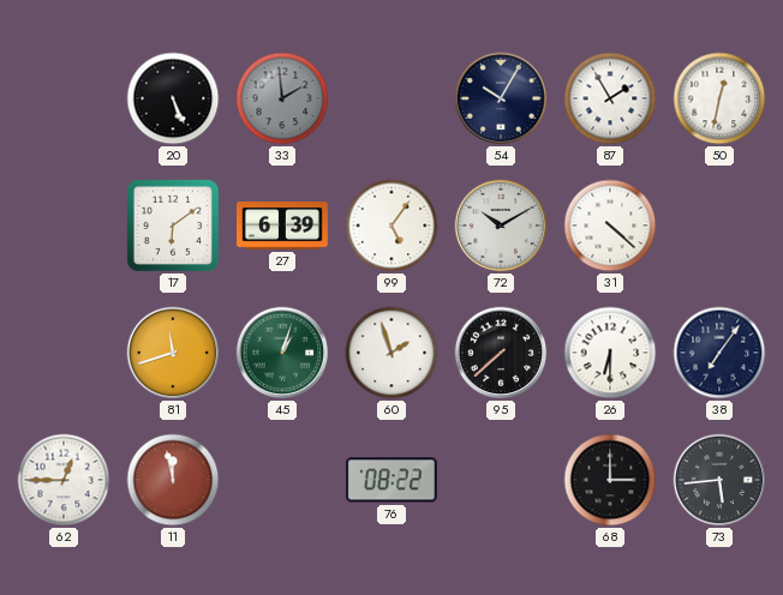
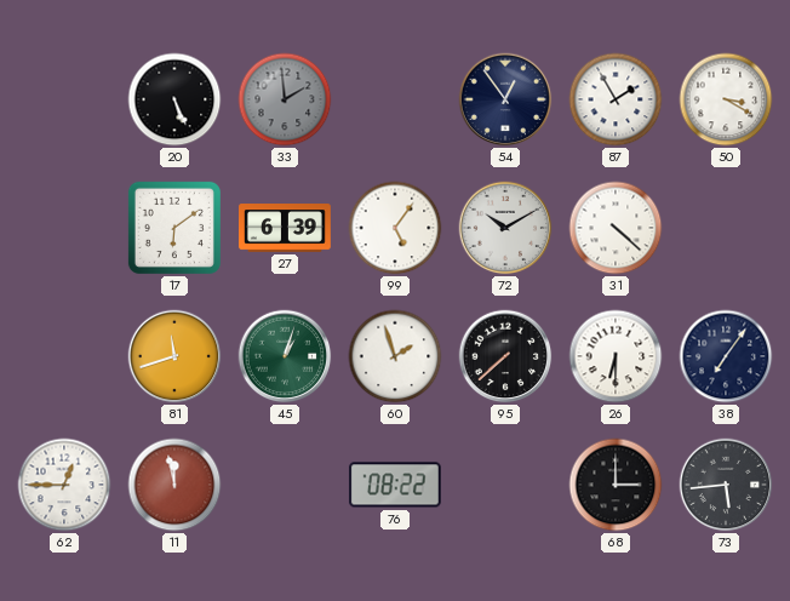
54: 10:05 -> 12:54 (505, 99)
50: 12:32 -> 3:20 (726, 99)
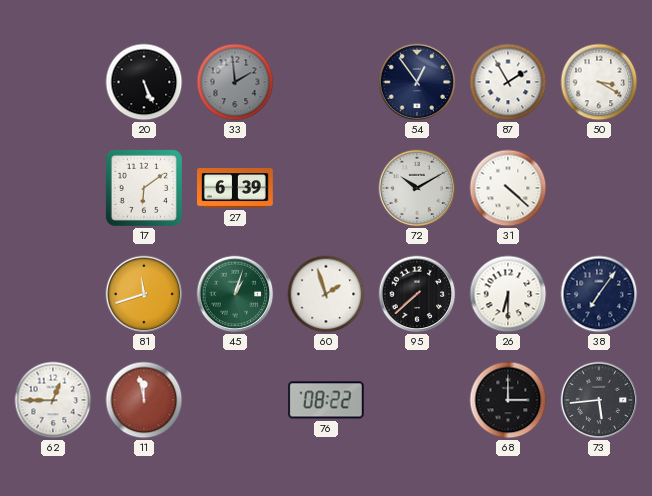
99: 5:06 -> none (395, 228)
